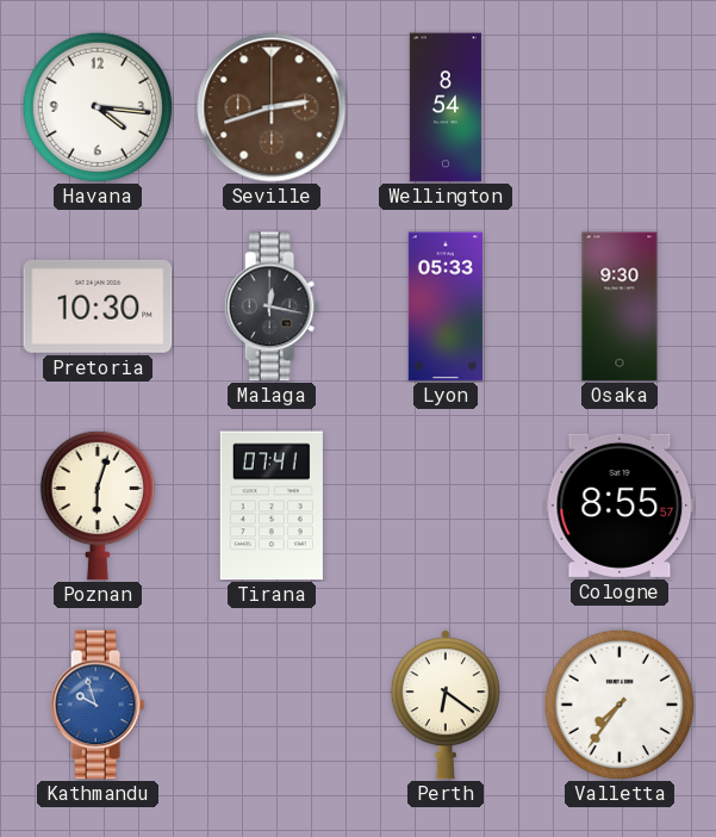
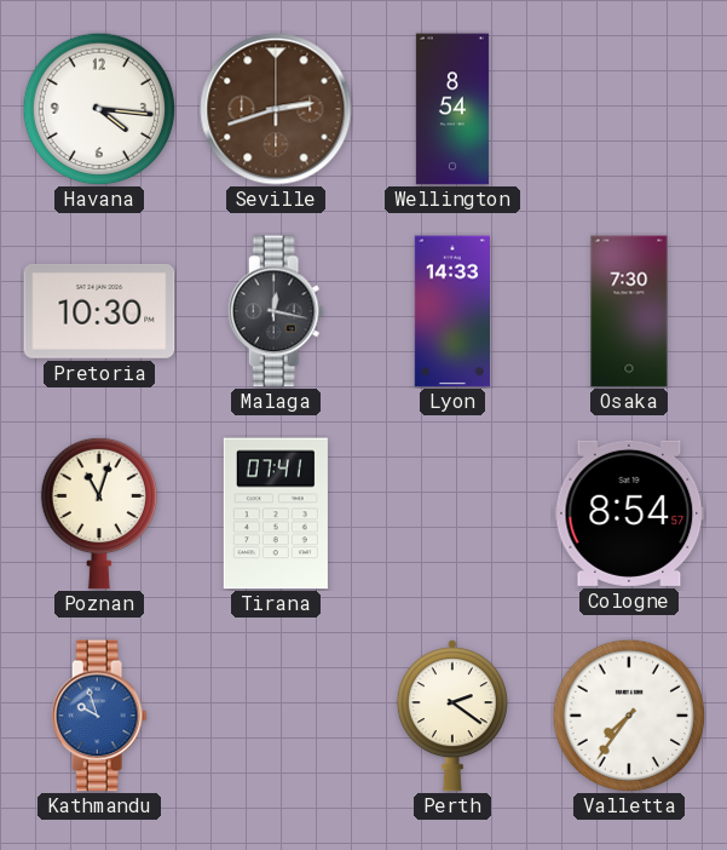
Lyon: 05:33 -> 14:33 (451, 311)
Osaka: 9:30 -> 7:30 (629, 311)
Poznan: 6:03 -> 11:03 (98, 513)
Cologne: 8:55 -> 8:54 (629, 513)
Perth: 6:21 -> 2:21 (452, 716)
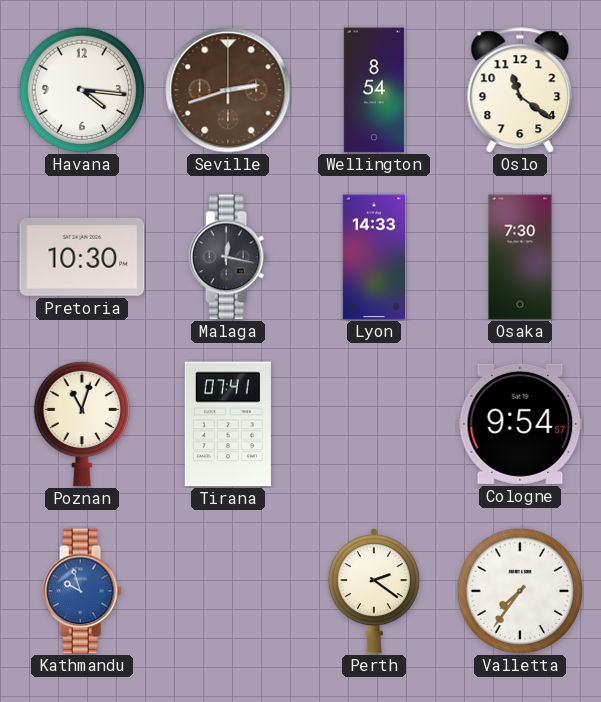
Oslo: none -> 11:21 (520, 90)
Cologne: 8:54 -> 9:54 (520, 424)
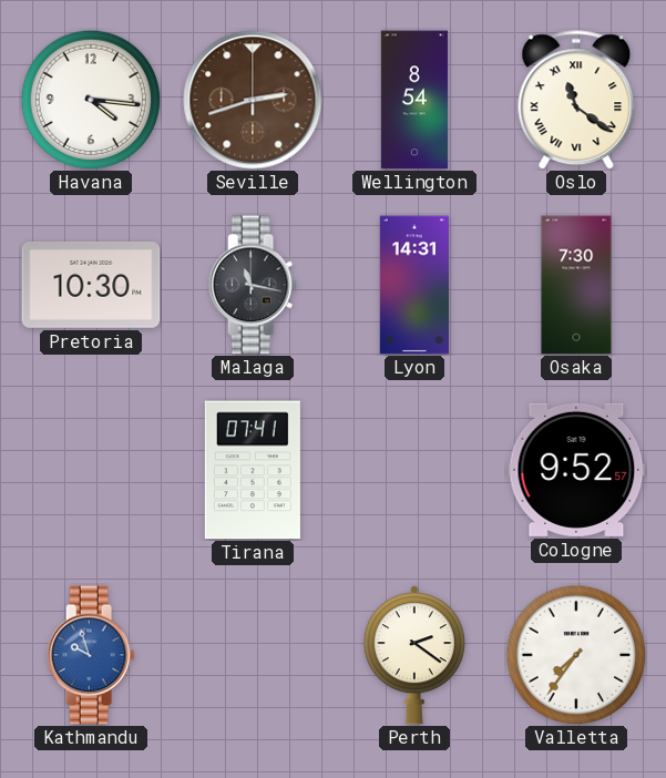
Oslo numerals: Arabic -> Roman (576, 100)
Malaga: 12:17 -> 11:17 (253, 285)
Lyon: 14:33 -> 14:31 (413, 285)
Poznan: 11:03 -> none (81, 424)
Cologne: 9:54 -> 9:52 (576, 470)
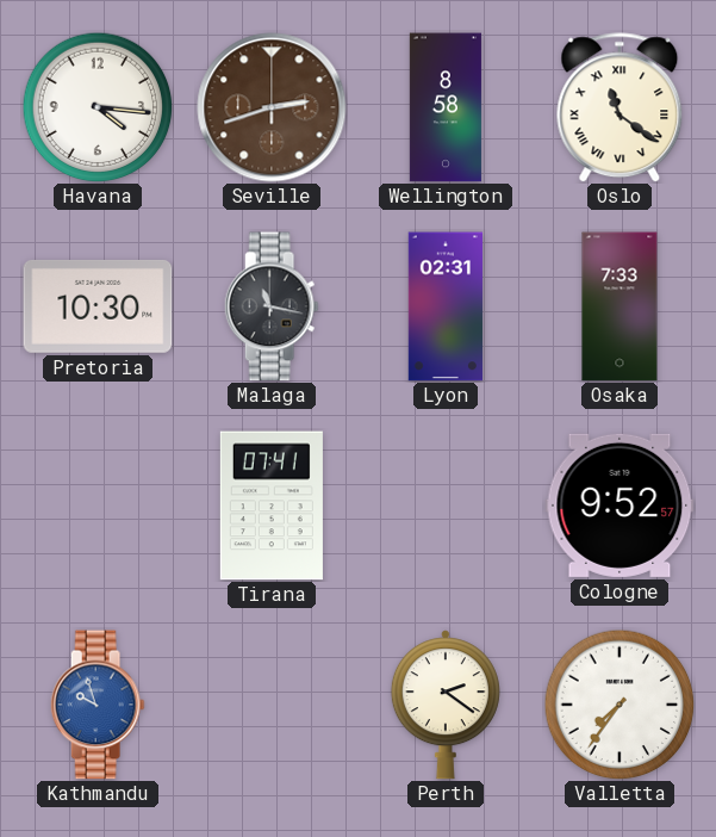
Wellington: 8:54 -> 8:58 (446, 107)
Lyon: 14:31 -> 02:31 (444, 306)
Osaka: 7:30 -> 7:33 (620, 306)
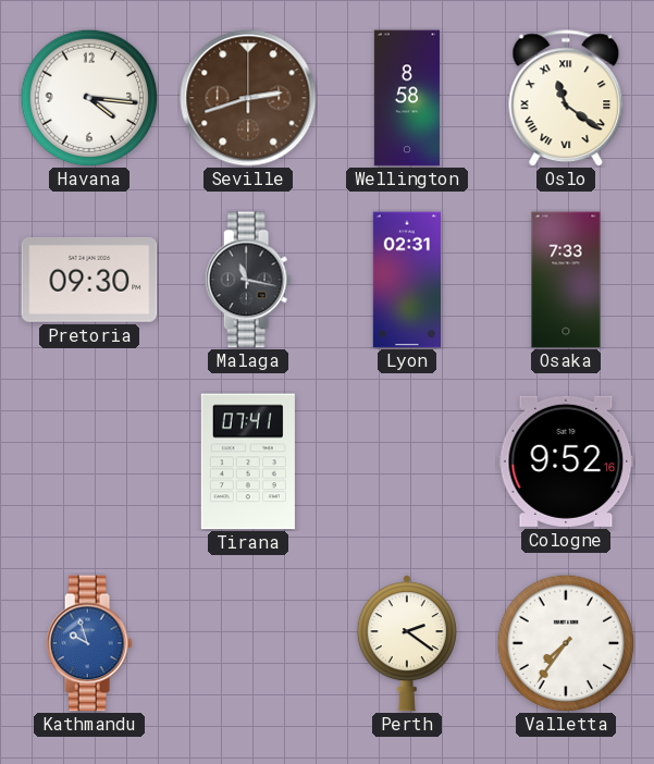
Pretoria: 10:30 -> 09:30 (89, 280)
Cologne: 9:52:57 -> 9:52:16 (566, 461)
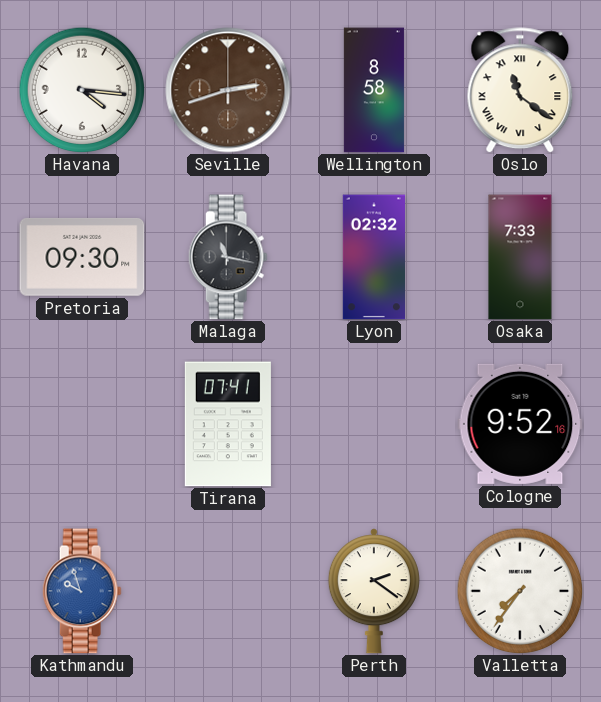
Lyon: 02:31 -> 02:32 (373, 257)
